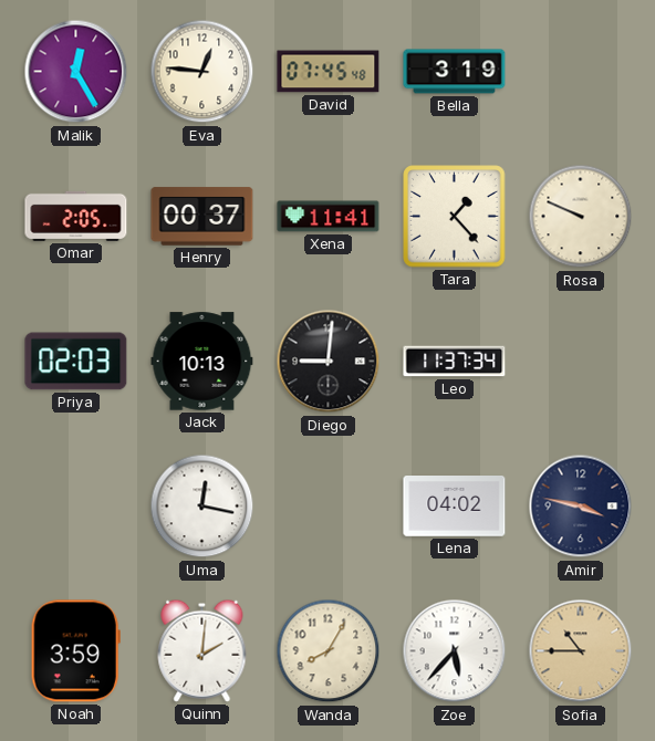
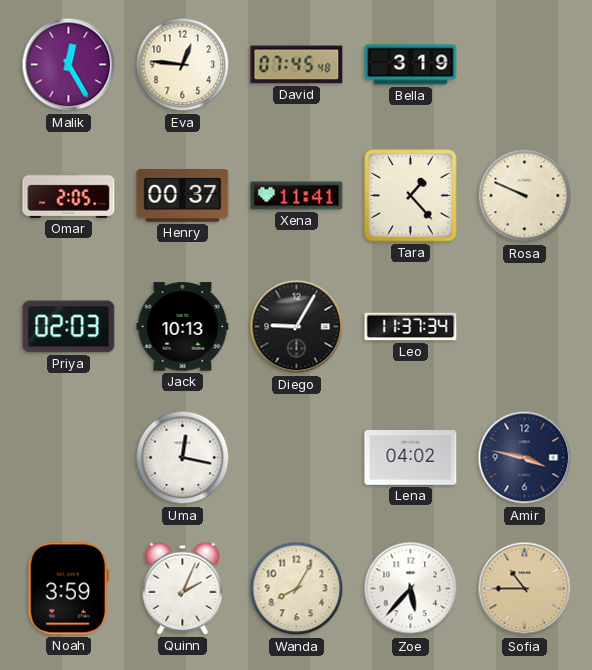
Diego: 9:01 -> 9:05 (297, 327)
Quinn: 2:01 -> 2:04 (183, 588)
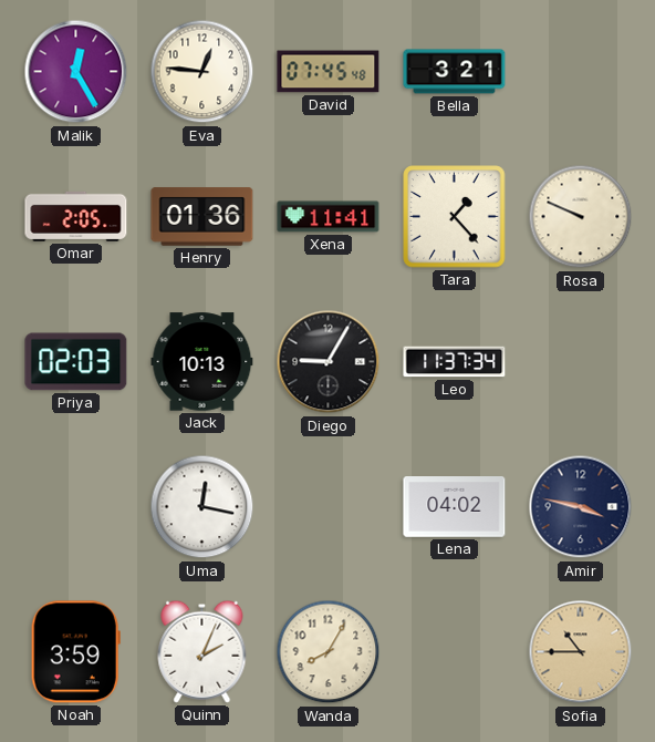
Bella: 3:19 -> 3:21 (455, 72)
Henry: 00:37 -> 01:36 (202, 217)
Zoe: 5:37 -> none (411, 589)
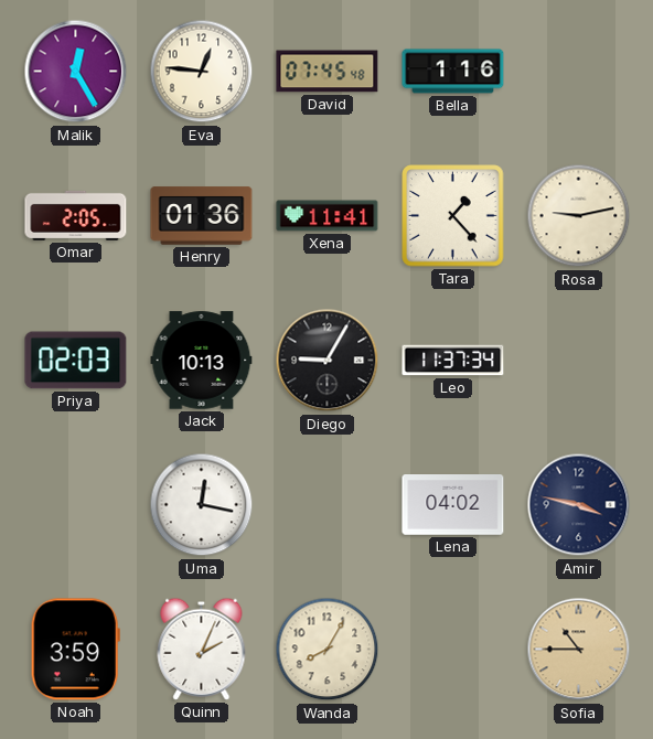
Bella: 3:21 -> 1:16 (453, 72)
Rosa: 9:49 -> 9:13 (579, 216)
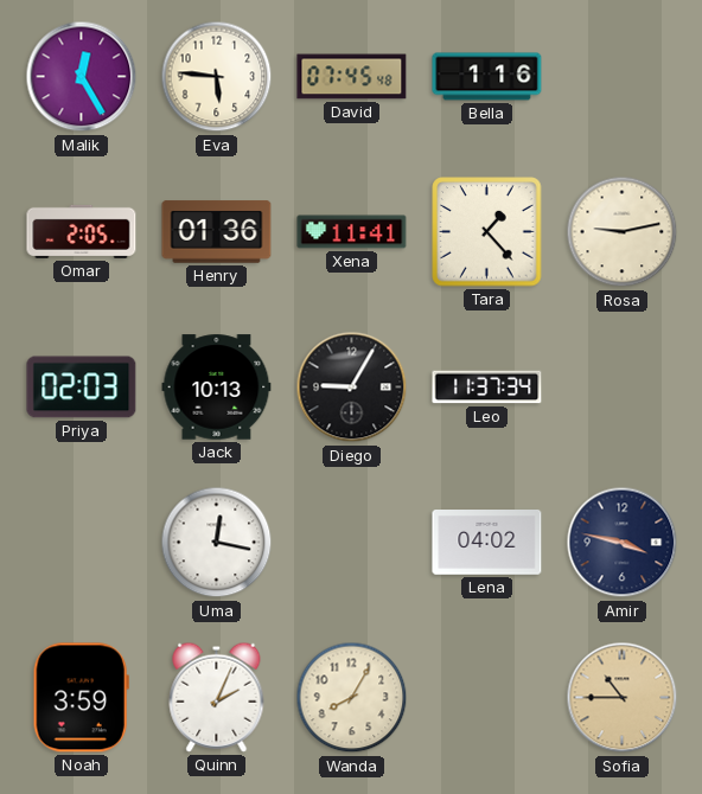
Eva: 12:46 -> 5:46 (217, 77)
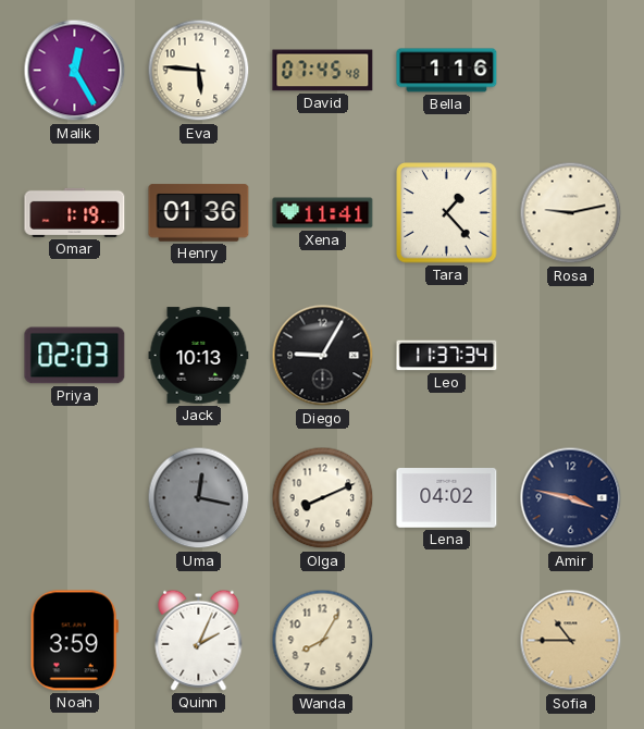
Omar: 2:05 -> 1:19 (75, 212)
Uma dial: white -> grey (199, 498)
Olga: none -> 8:11 (323, 498)
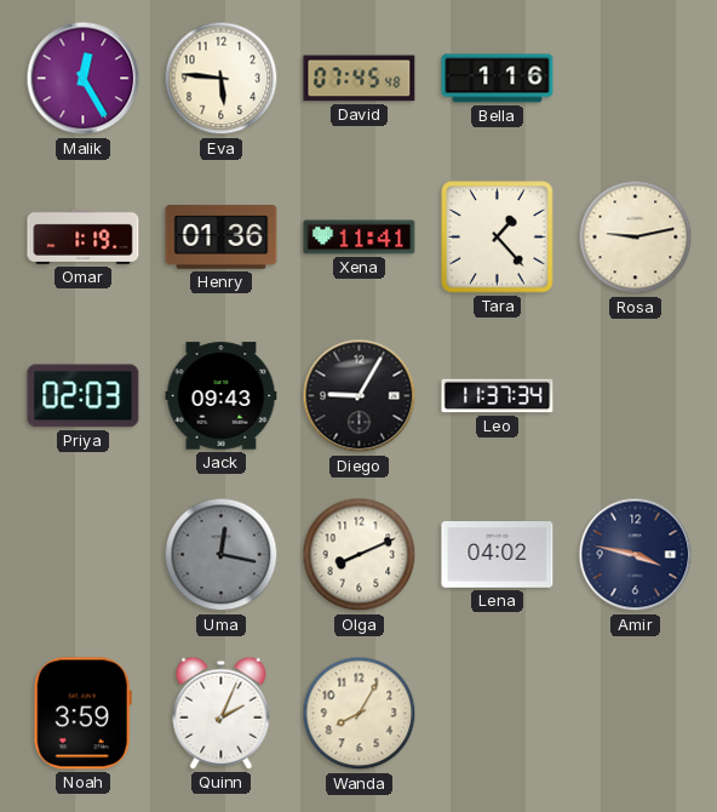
Jack: 10:13 -> 09:43 (222, 396)
Sofia: 10:45 -> none (571, 641)
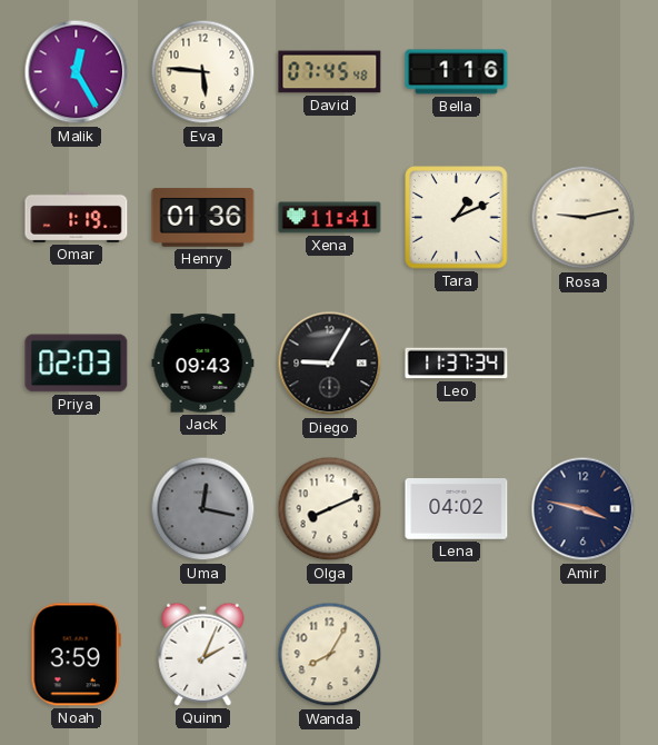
Tara: 1:23 -> 1:11 (457, 218)
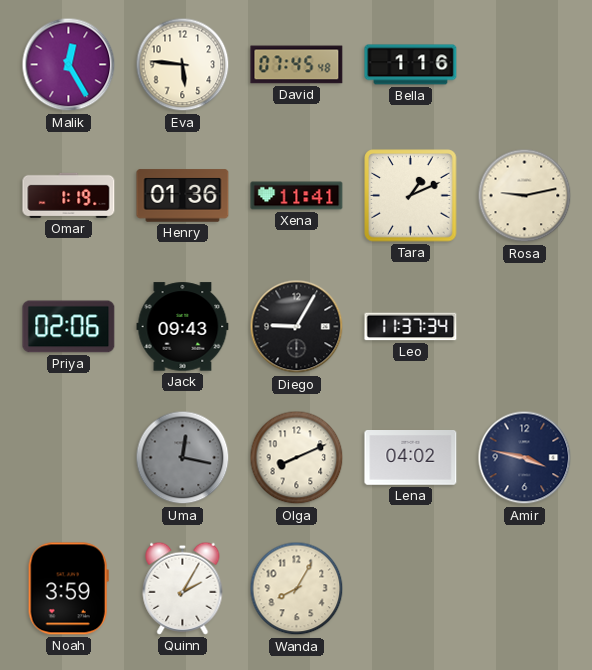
Priya: 02:03 -> 02:06 (69, 327)
Quinn: 2:04 -> 2:05 (183, 588)
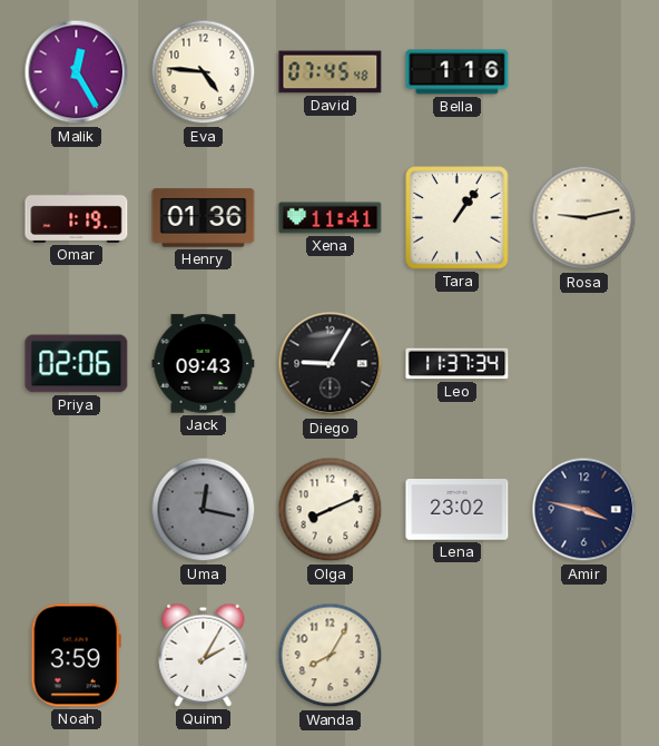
Eva: 5:46 -> 4:46 (204, 72)
Tara: 1:11 -> 1:06 (458, 218)
Lena: 04:02 -> 23:02 (458, 510)
